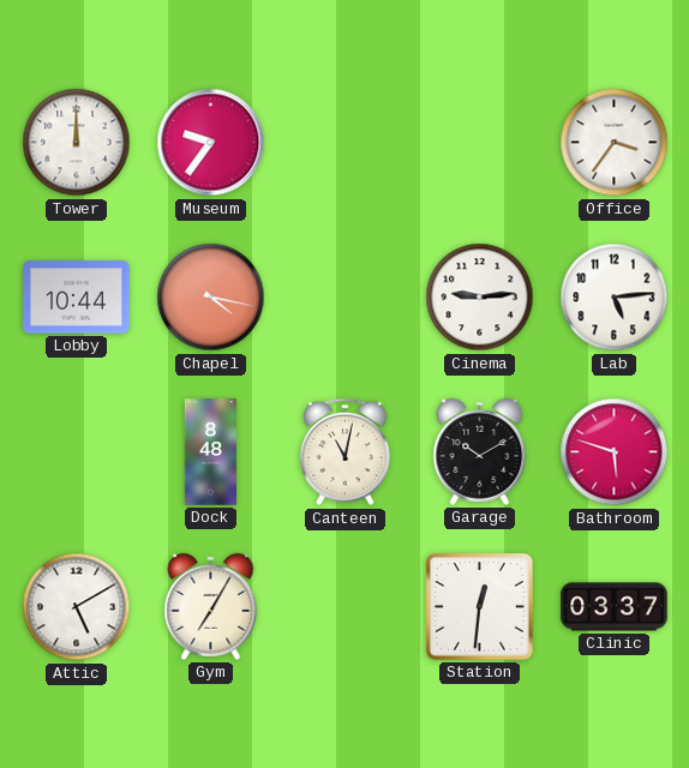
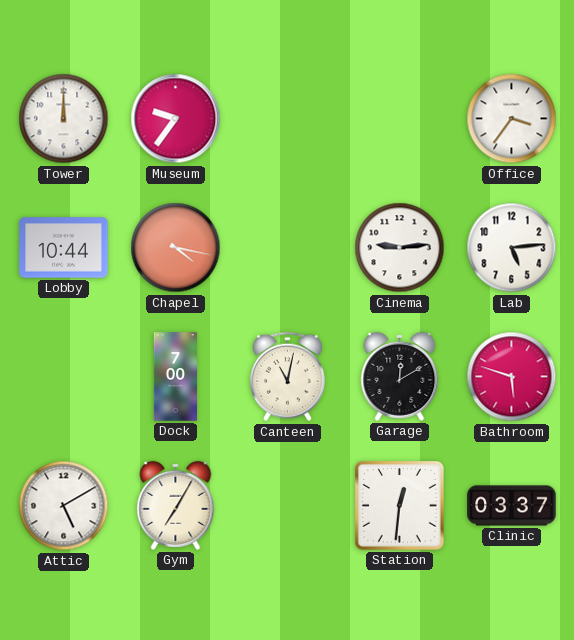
Dock: 8:48 -> 7:00 (175, 377)
Garage: 10:10 -> 12:10 (400, 376)
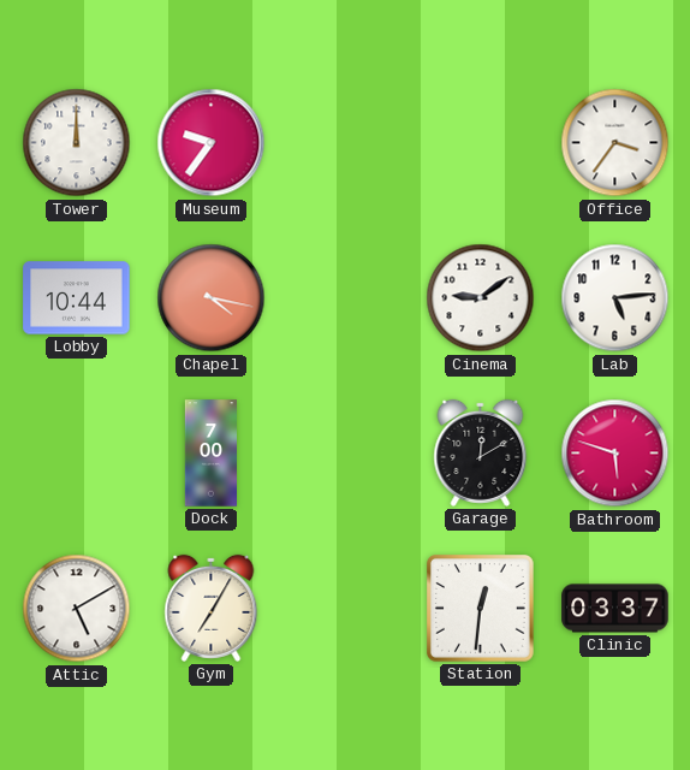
Cinema: 9:14 -> 9:09 (481, 298)
Canteen: 11:02 -> none (287, 377)
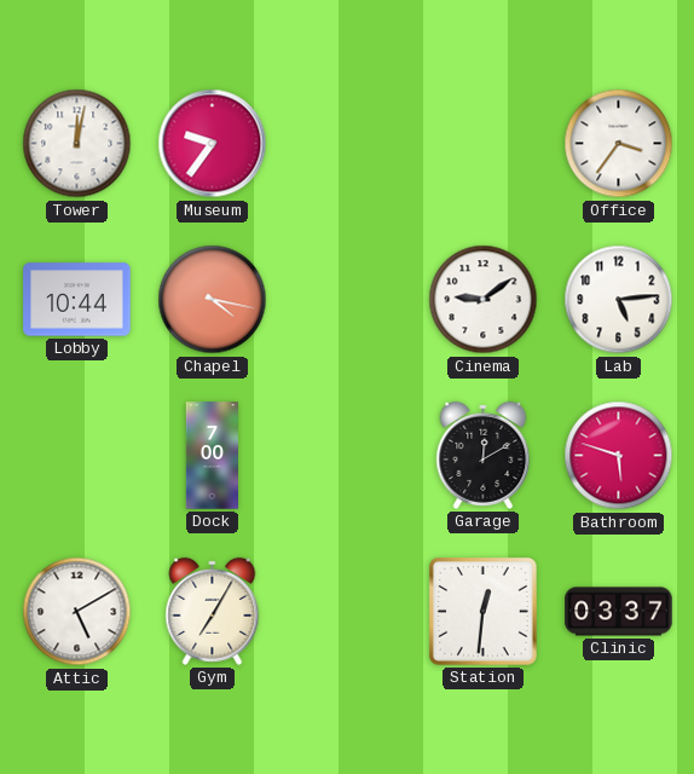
Tower: 12:00 -> 12:02 (77, 144)
